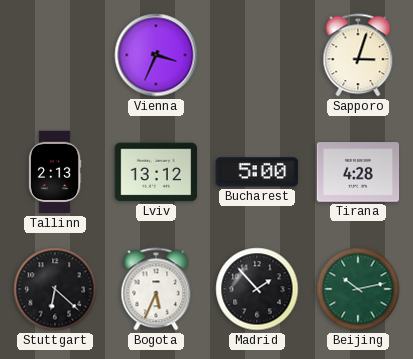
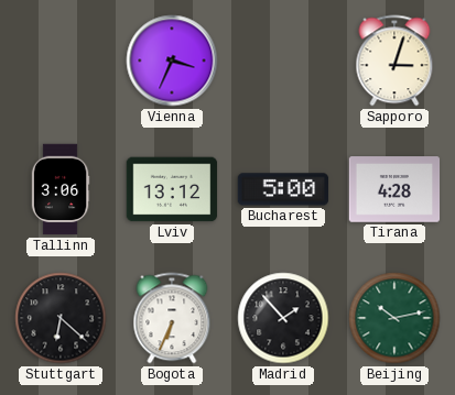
Tallinn: 2:13 -> 3:06 (61, 189)
Bogota: 5:34 -> 6:34 (172, 318)
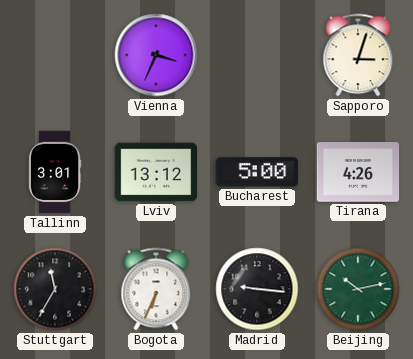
Tallinn: 3:06 -> 3:01 (55, 172)
Tirana: 4:28 -> 4:26 (358, 172)
Stuttgart: 6:22 -> 11:35 (55, 289)
Madrid: 1:53 -> 9:16 (257, 289)
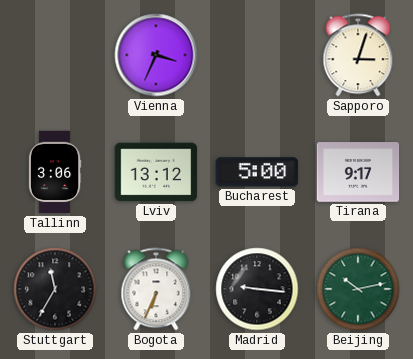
Tallinn: 3:01 -> 3:06 (55, 172)
Tirana: 4:26 -> 9:17 (358, 172)
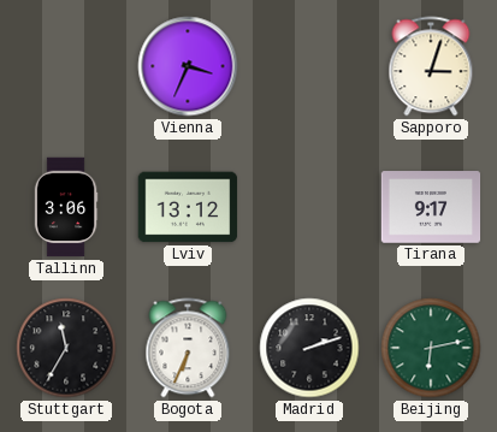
Bucharest: 5:00 -> none (257, 172)
Madrid: 9:16 -> 2:12 (309, 348)
Beijing: 10:13 -> 6:13 (431, 348)
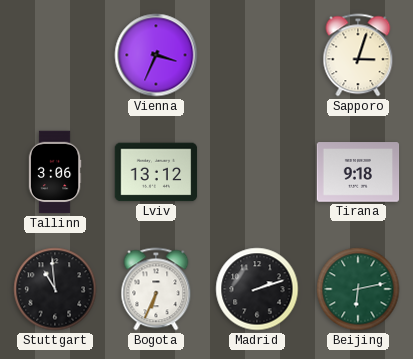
Tirana: 9:17 -> 9:18 (358, 172)
Stuttgart: 11:35 -> 10:59 (55, 289)
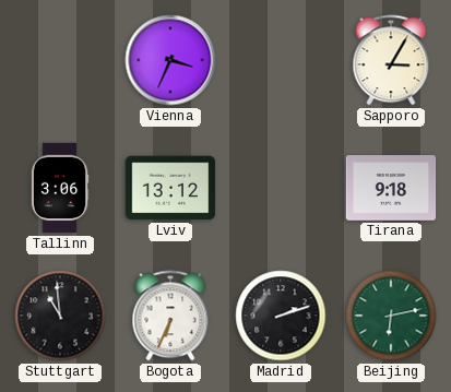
Sapporo: 3:03 -> 3:05 (391, 60)
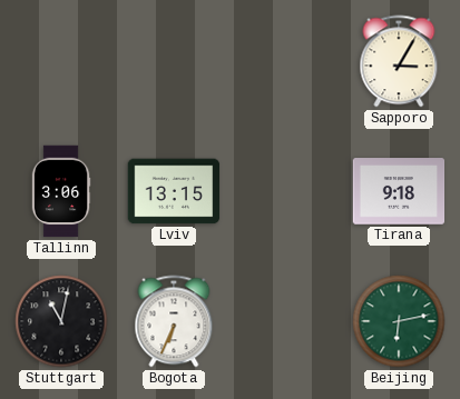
Vienna: 3:34 -> none (170, 60)
Lviv: 13:12 -> 13:15 (174, 191)
Stuttgart: 10:59 -> 11:02 (61, 321)
Madrid: 2:12 -> none (281, 316)
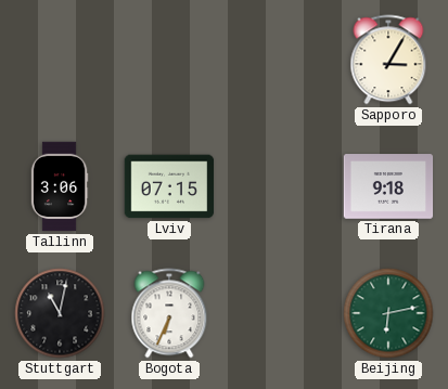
Lviv: 13:15 -> 07:15 (169, 186)
